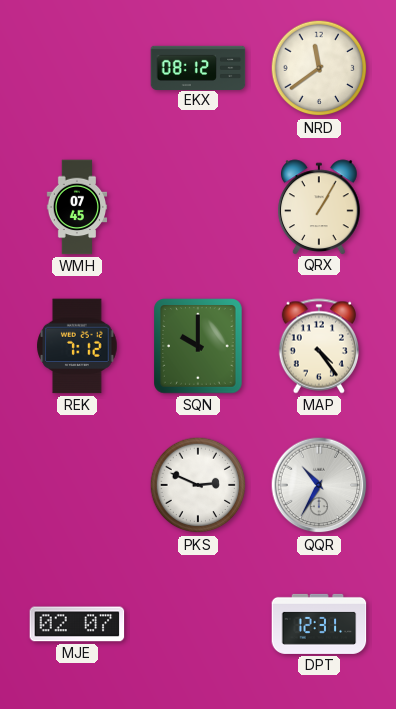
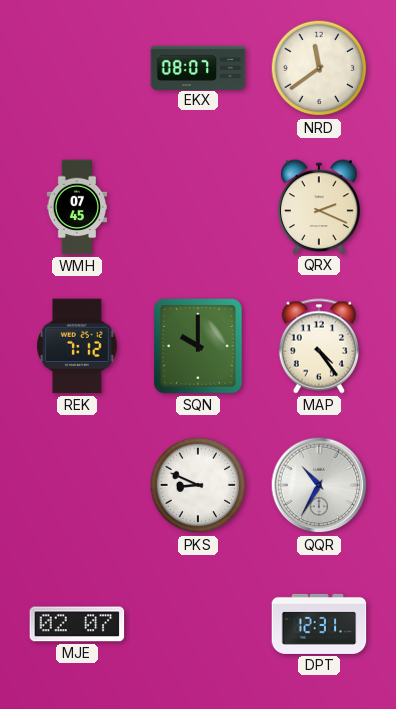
EKX: 08:12 -> 08:07 (198, 67)
QRX: 1:05 -> 2:19 (320, 207)
PKS: 2:49 -> 8:49 (198, 485)
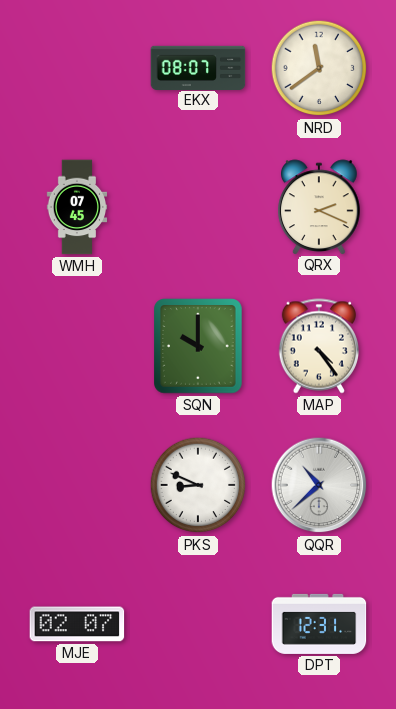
REK: 7:12 -> none (77, 346)
QQR: 10:35 -> 10:38 (319, 485)
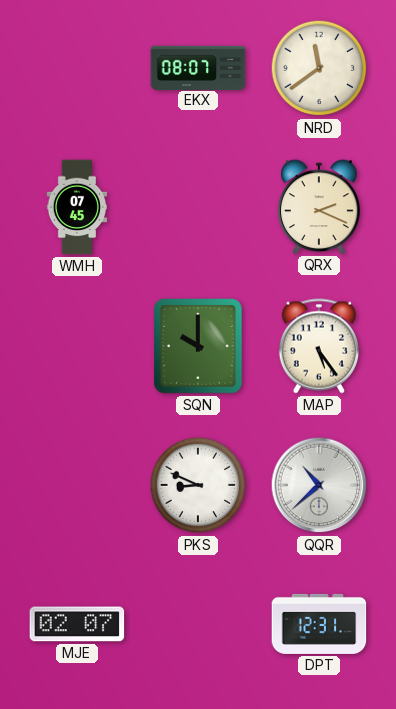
MAP: 4:24 -> 5:24 (319, 346)
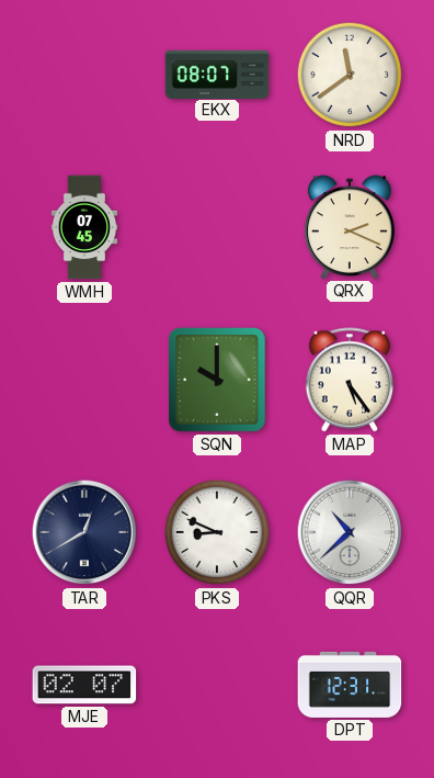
TAR: none -> 12:40 (84, 532)
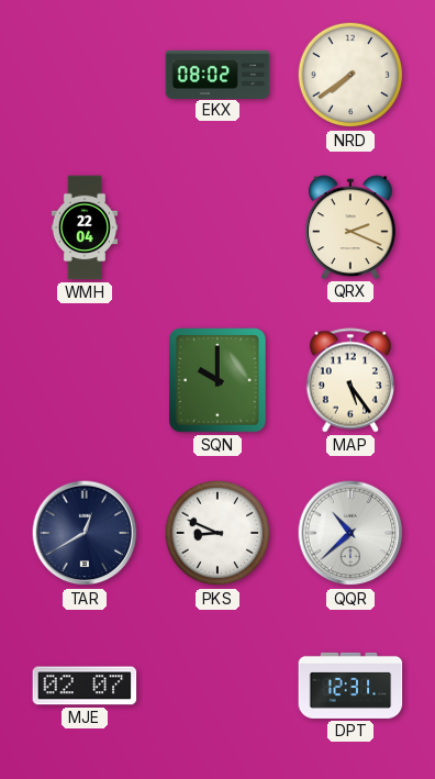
EKX: 08:07 -> 08:02 (217, 74)
NRD: 11:39 -> 7:39 (350, 75)
WMH: 07:45 -> 22:04 (85, 227)
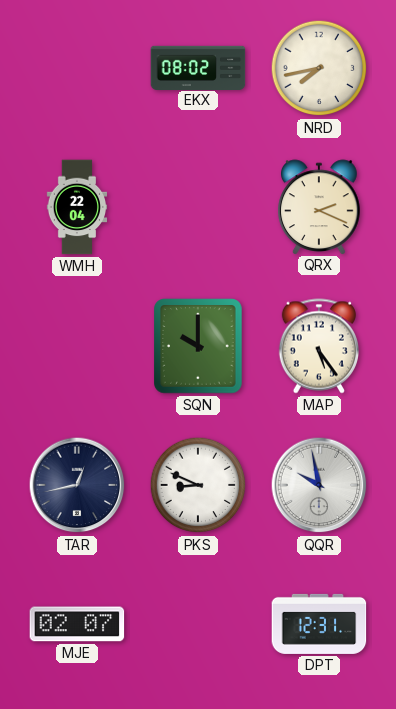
NRD: 7:39 -> 7:43 (319, 68)
TAR: 12:40 -> 12:43 (77, 485)
QQR: 10:38 -> 9:58 (319, 485)
